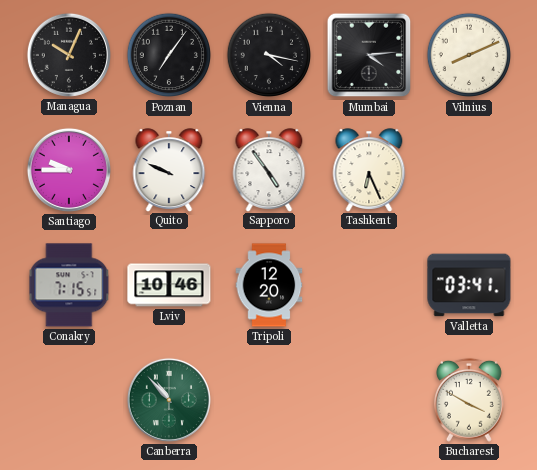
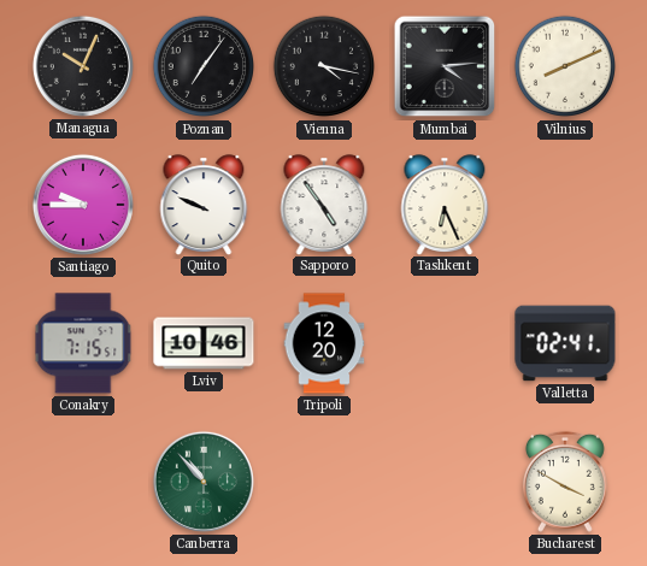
Valletta: 03:41 -> 02:41 (565, 343)
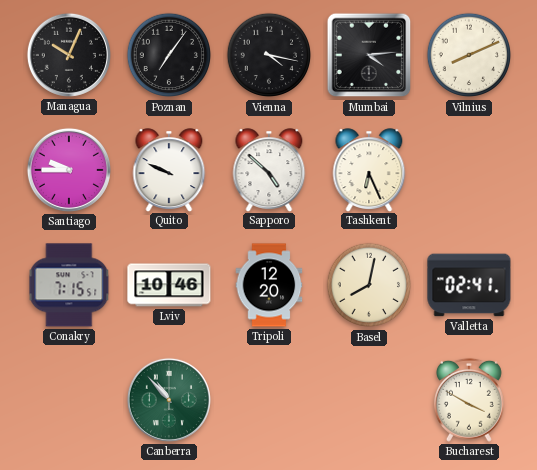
Sapporo: 4:54 -> 4:52 (269, 170)
Basel: none -> 8:02 (369, 285)
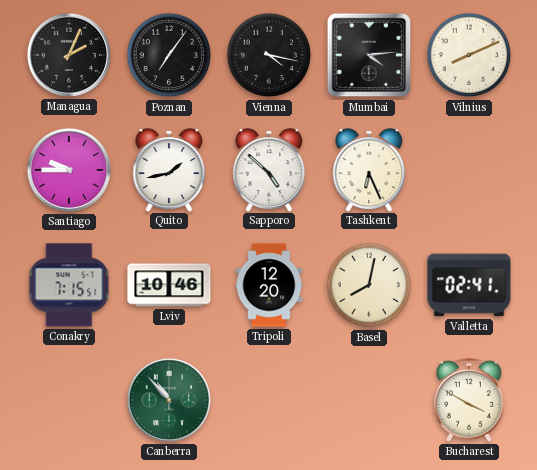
Managua: 10:04 -> 2:04 (69, 55)
Quito: 9:49 -> 1:43 (169, 170)
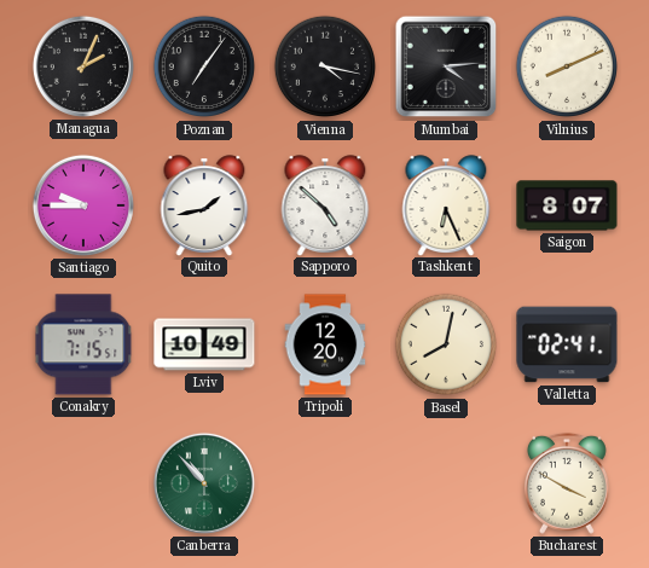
Saigon: none -> 8:07 (567, 205)
Lviv: 10:46 -> 10:49 (204, 344)
